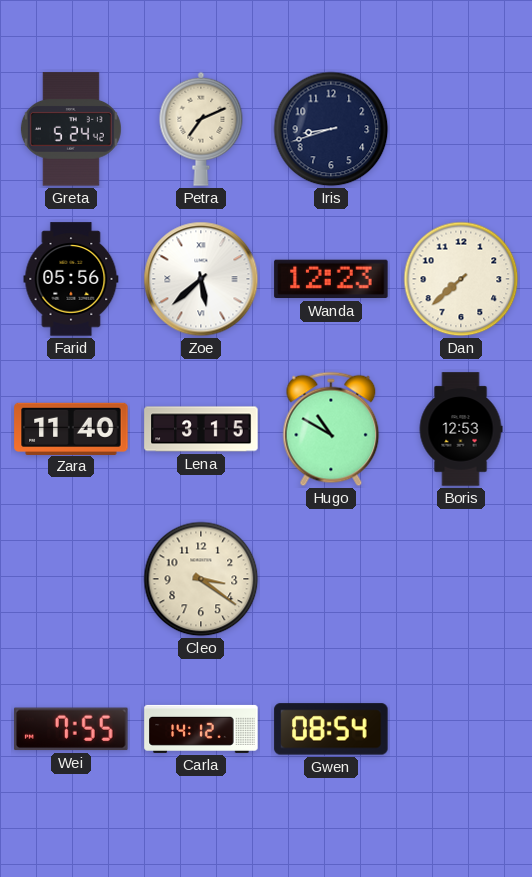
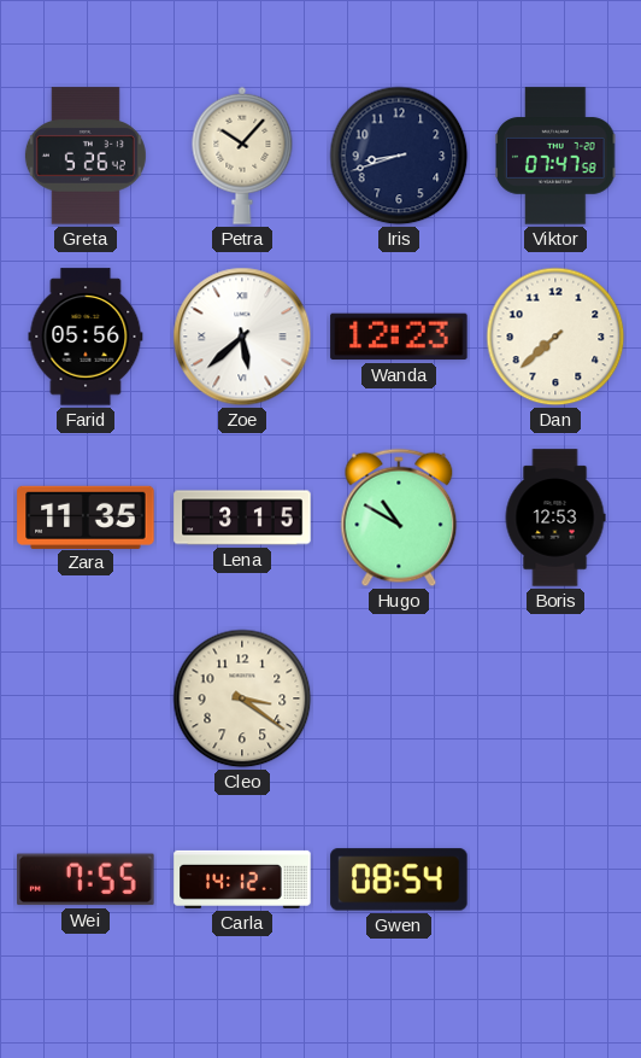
Greta: 5:24 -> 5:26 (86, 156)
Petra: 7:11 -> 10:07 (242, 156)
Viktor: none -> 07:47 (555, 156)
Zara: 11:40 -> 11:35 (86, 516)
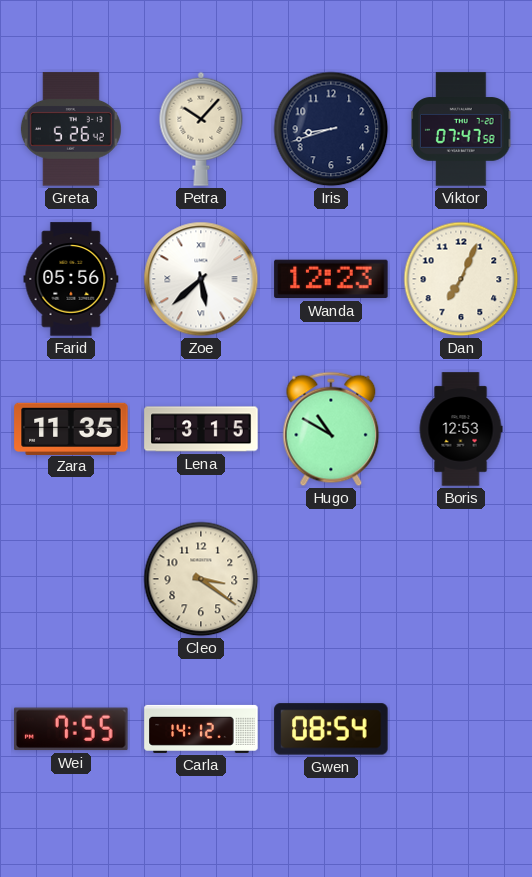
Dan: 7:38 -> 7:04 (461, 279)
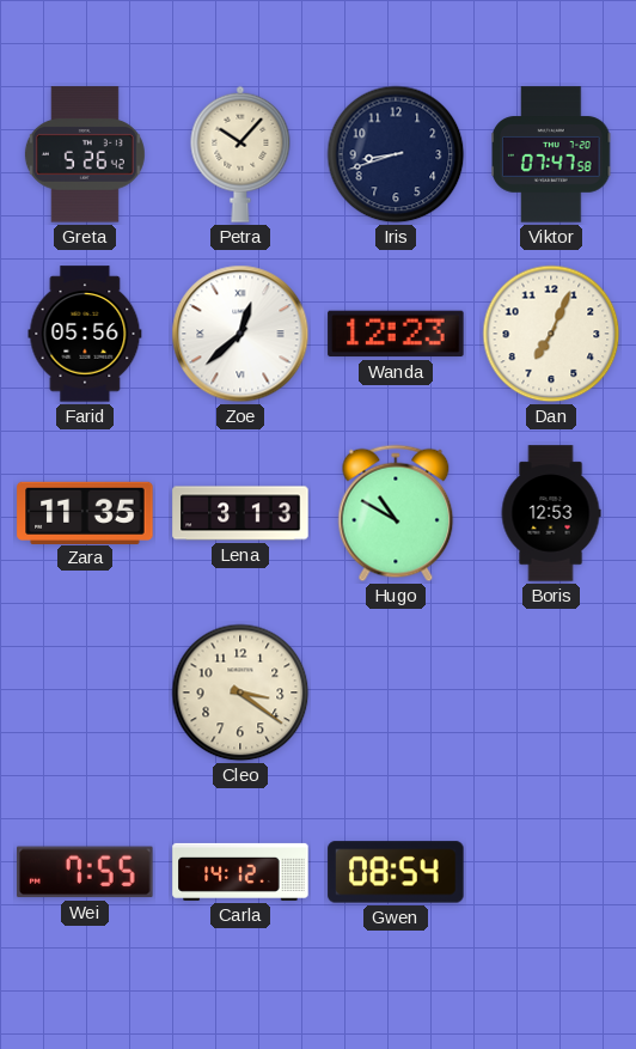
Zoe: 5:38 -> 12:38 (240, 334)
Lena: 3:15 -> 3:13 (240, 513)
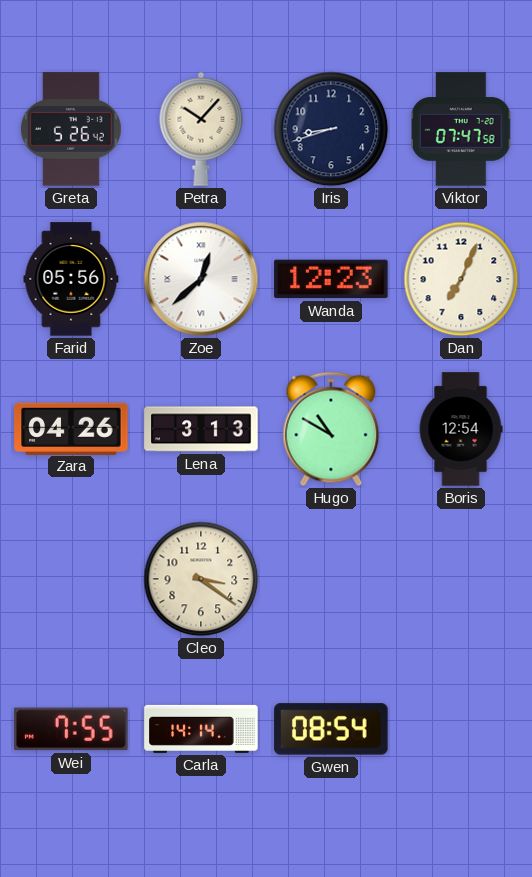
Zara: 11:35 -> 04:26 (71, 428)
Boris: 12:53 -> 12:54 (461, 429)
Carla: 14:12 -> 14:14 (201, 729)
